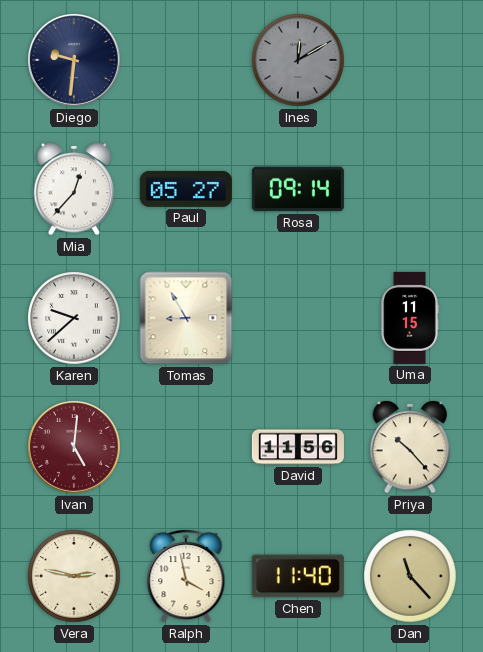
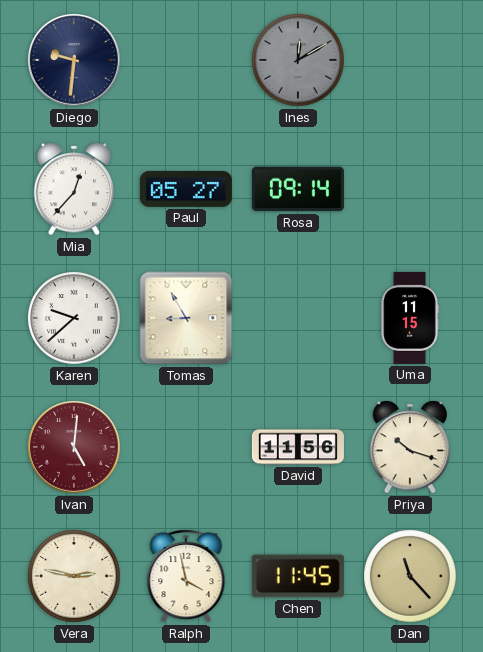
Priya: 10:23 -> 10:18 (410, 447)
Chen: 11:40 -> 11:45 (298, 576)
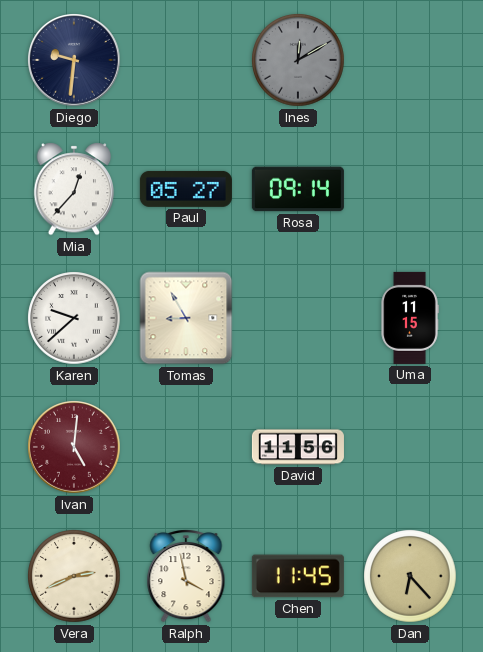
Priya: 10:18 -> none (410, 447)
Vera: 2:47 -> 2:41 (74, 576)
Dan: 11:23 -> 6:23 (410, 576)
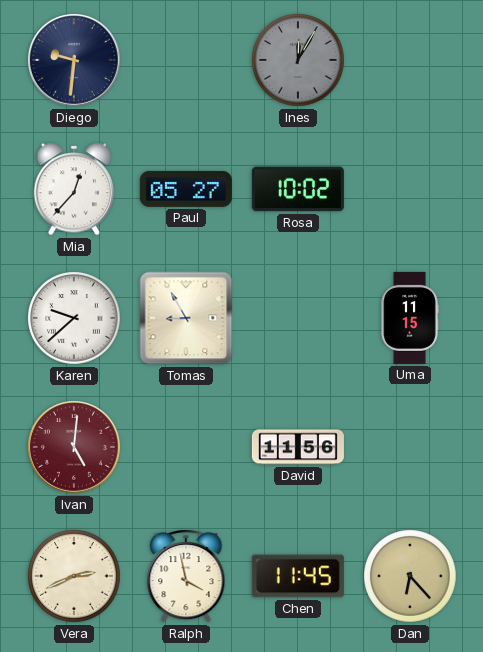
Ines: 12:10 -> 12:05 (298, 60)
Rosa: 09:14 -> 10:02 (298, 189)
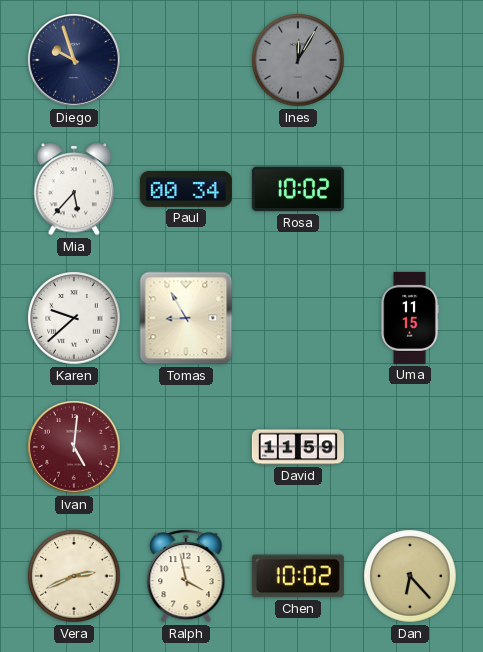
Diego: 9:31 -> 9:57 (75, 61)
Mia: 12:37 -> 5:37 (74, 189)
Paul: 05:27 -> 00:34 (186, 189)
David: 11:56 -> 11:59 (298, 447)
Chen: 11:45 -> 10:02 (298, 576)
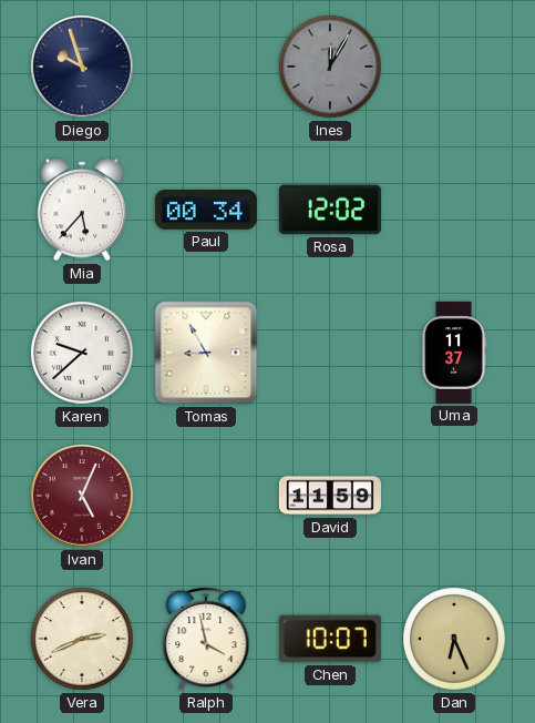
Rosa: 10:02 -> 12:02 (330, 210)
Uma: 11:15 -> 11:37 (454, 353)
Ivan: 5:01 -> 5:04 (83, 497)
Chen: 10:02 -> 10:07 (330, 639)
Dan: 6:23 -> 6:26 (454, 639)
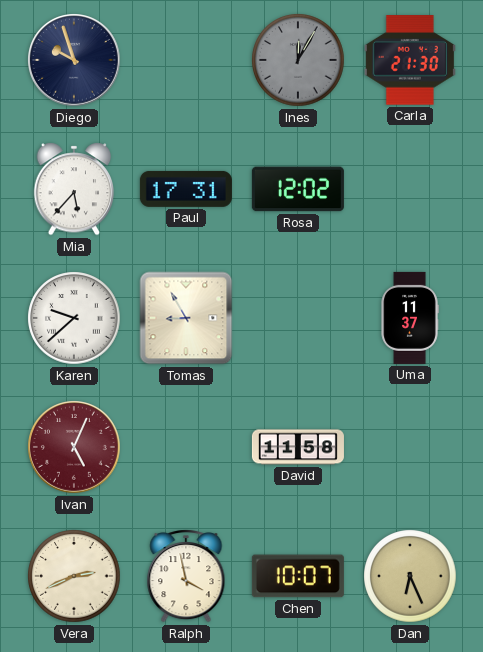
Carla: none -> 21:30 (410, 60)
Paul: 00:34 -> 17:31 (186, 189)
David: 11:59 -> 11:58 (298, 447)
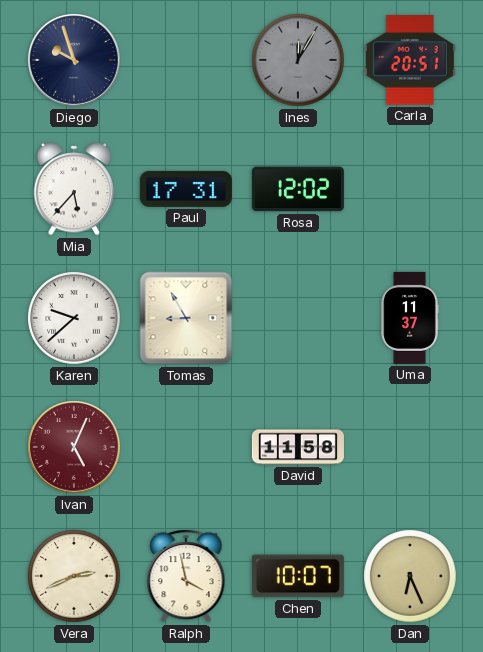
Carla: 21:30 -> 20:51 (410, 60)
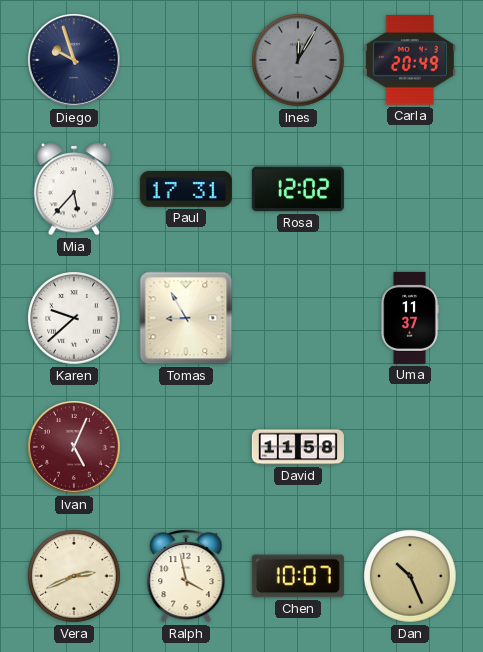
Carla: 20:51 -> 20:49 (410, 60)
Dan: 6:26 -> 10:26 (410, 576)
